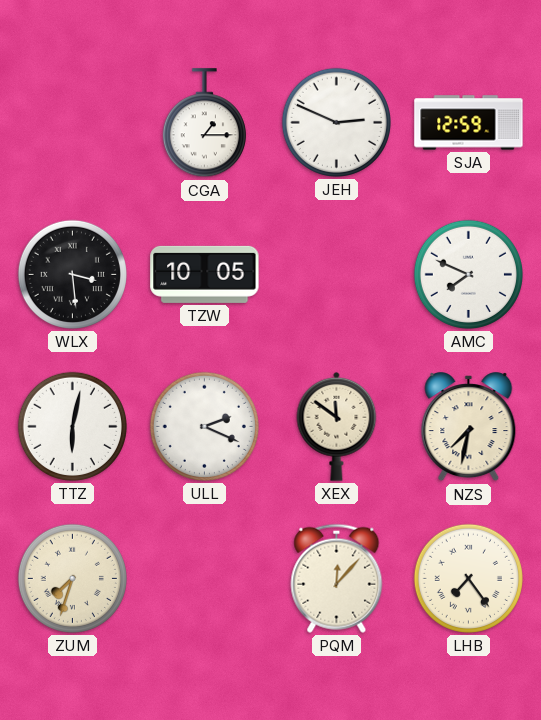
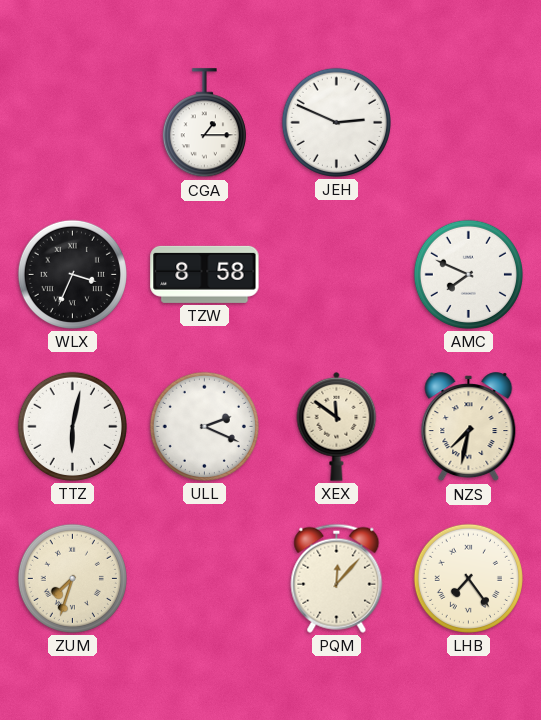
SJA: 12:59 -> none (469, 123)
WLX: 3:29 -> 3:34 (72, 274)
TZW: 10:05 -> 8:58 (205, 274)
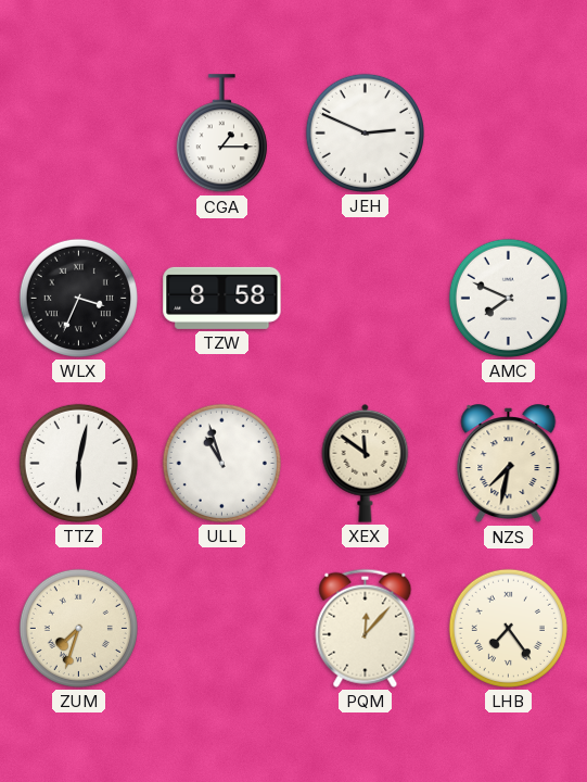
ULL: 2:19 -> 10:57 (221, 463)
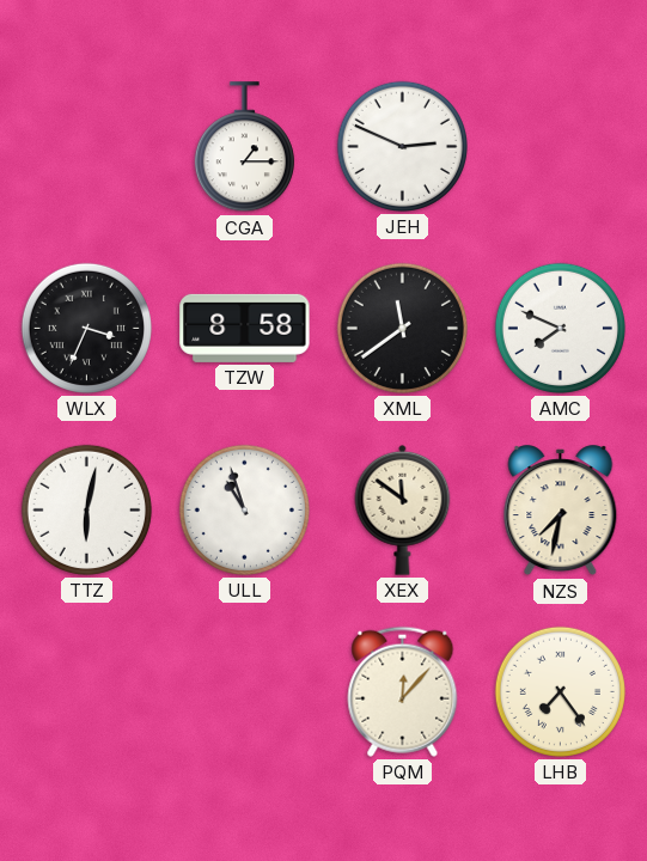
XML: none -> 11:39 (402, 328)
ZUM: 7:33 -> none (78, 628)
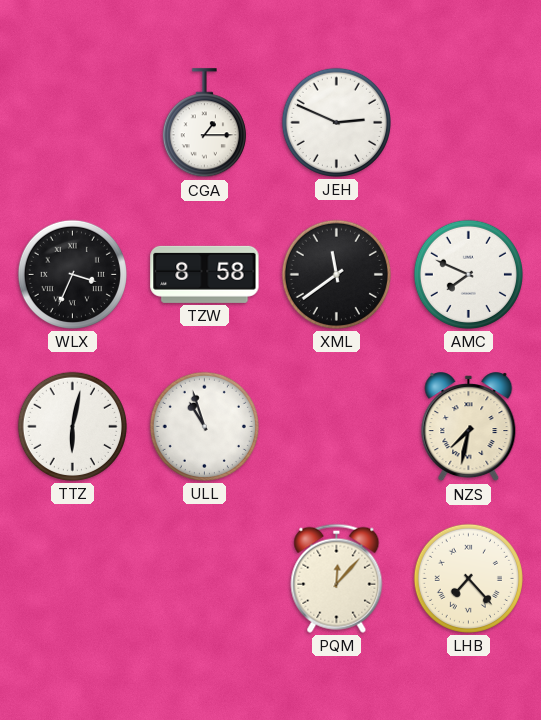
XEX: 11:51 -> none (403, 509)
LHB: 7:24 -> 7:23 (468, 578)
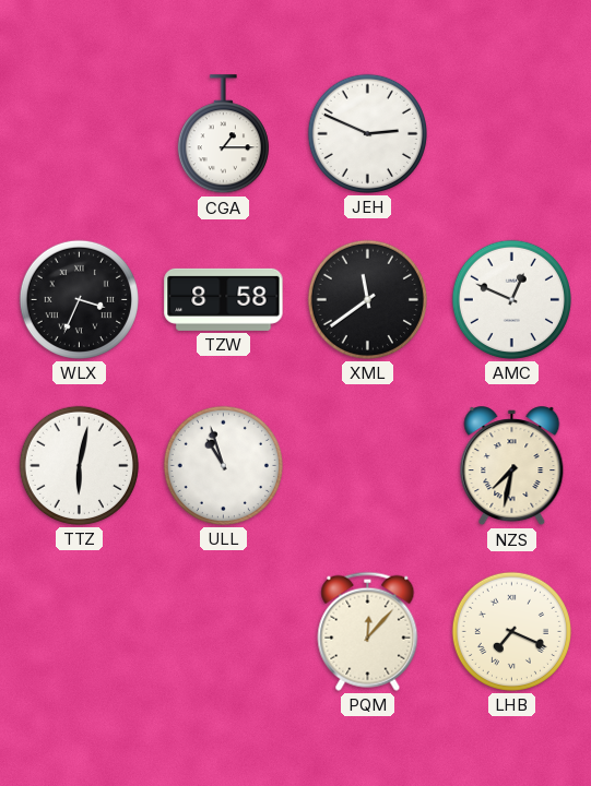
AMC: 7:49 -> 12:49 (511, 299)
LHB: 7:23 -> 7:19 (511, 631)
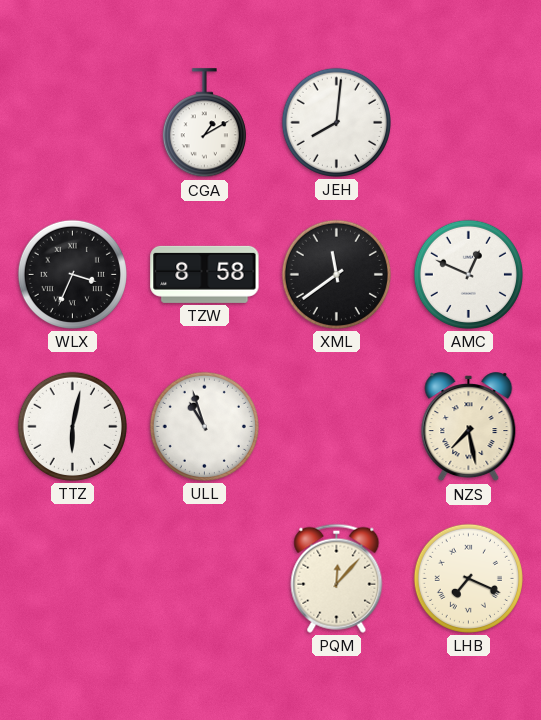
CGA: 1:15 -> 1:10 (204, 123)
JEH: 2:49 -> 8:01 (336, 122)
NZS: 7:32 -> 7:28 (469, 427)
